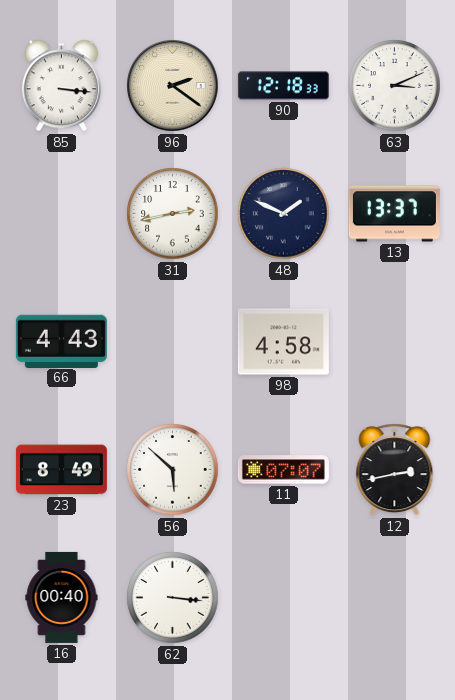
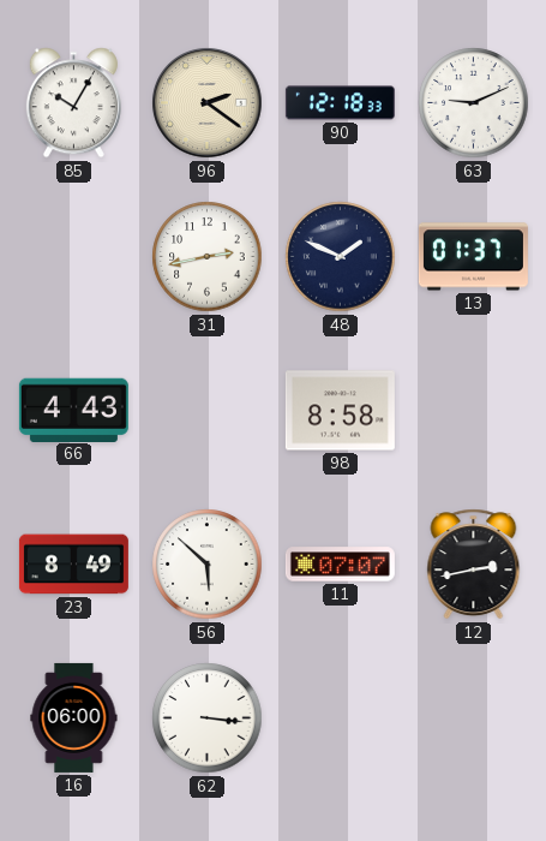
85: 3:16 -> 10:05 (73, 103)
63: 3:11 -> 9:11 (474, 103)
13: 13:37 -> 01:37 (473, 257)
98: 4:58 -> 8:58 (340, 411)
16: 00:40 -> 06:00 (74, 717)
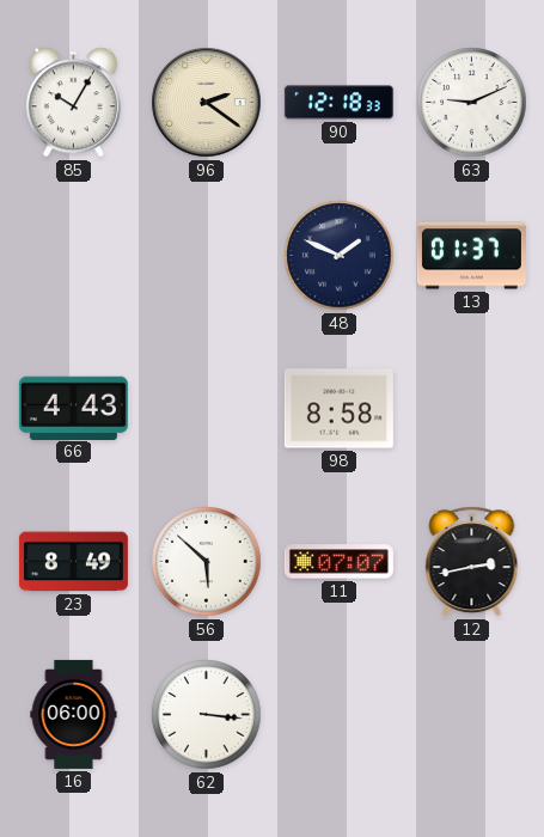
31: 2:43 -> none (208, 257)
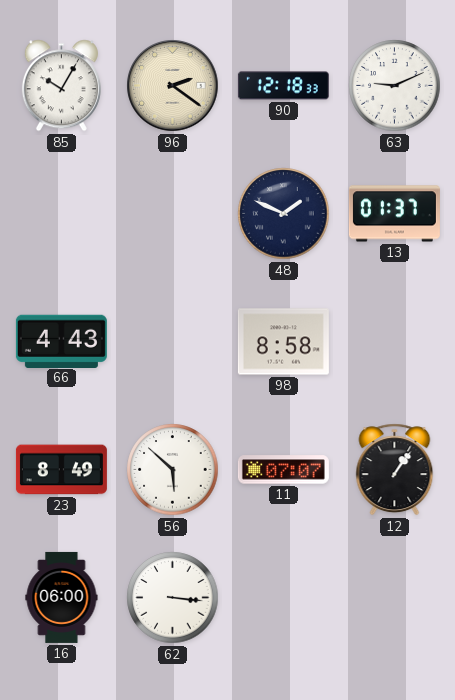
12: 2:43 -> 1:06 (395, 470)
